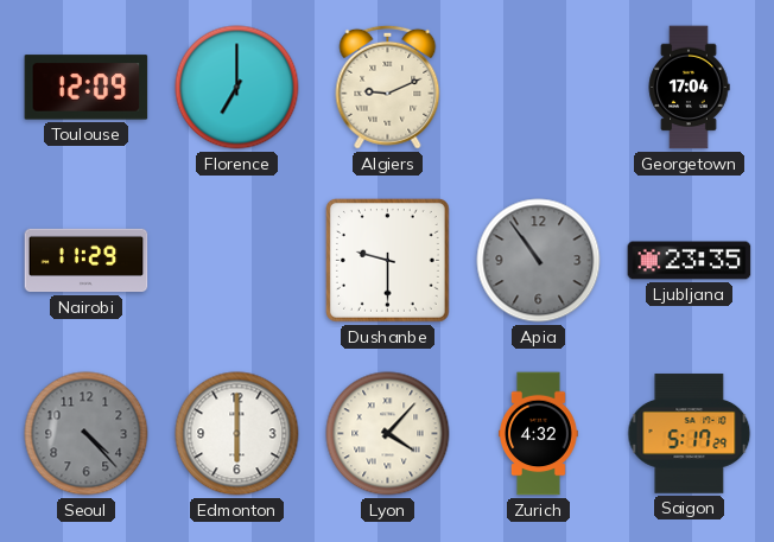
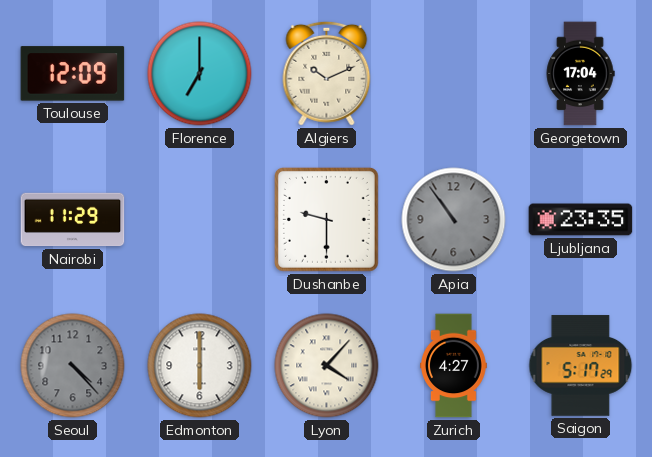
Algiers: 9:11 -> 10:11 (327, 73)
Zurich: 4:32 -> 4:27 (454, 366)
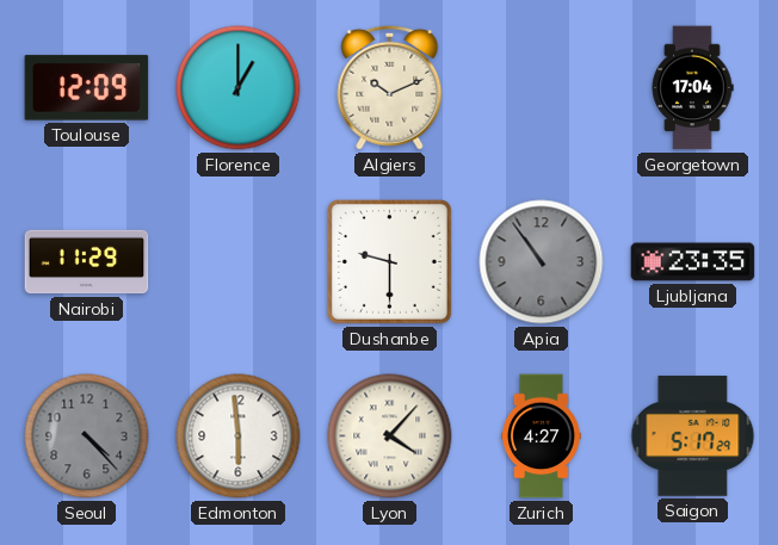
Florence: 7:00 -> 1:00 (239, 88)
Edmonton: 6:00 -> 5:59 (239, 436)
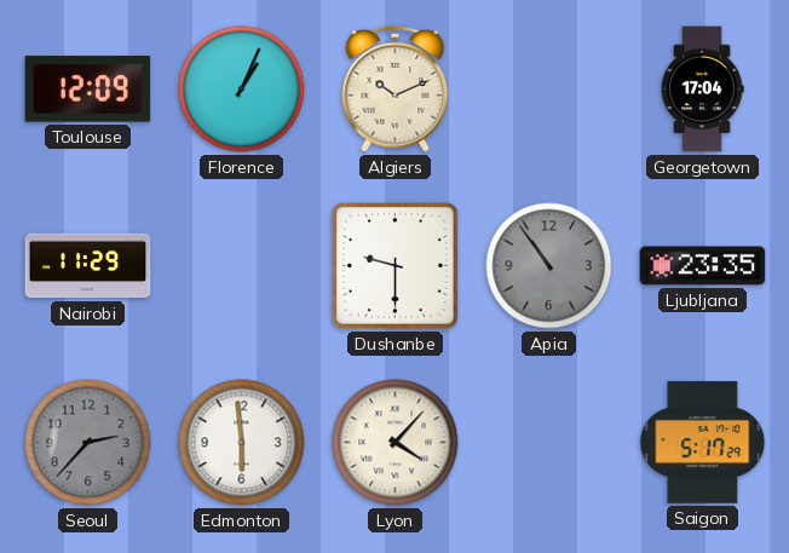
Florence: 1:00 -> 1:04 (242, 90)
Seoul: 4:23 -> 2:37 (88, 443)
Zurich: 4:27 -> none (542, 436)
